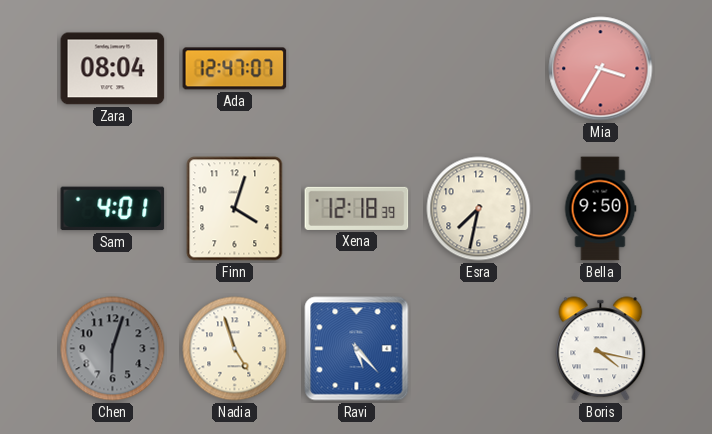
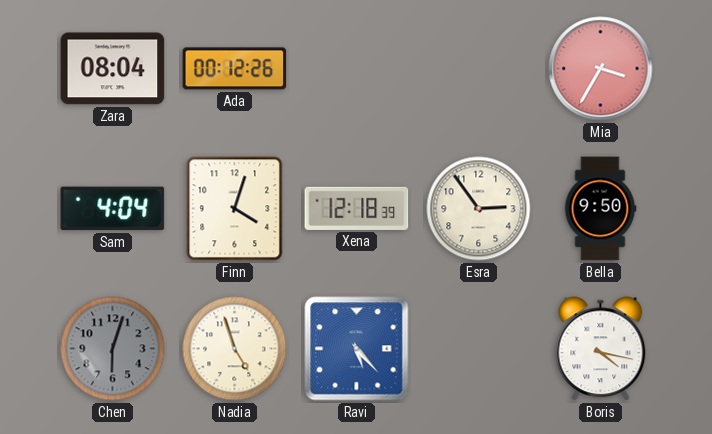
Ada: 12:47 -> 00:12 (235, 69)
Sam: 4:01 -> 4:04 (113, 209)
Esra: 7:32 -> 2:54 (479, 209)
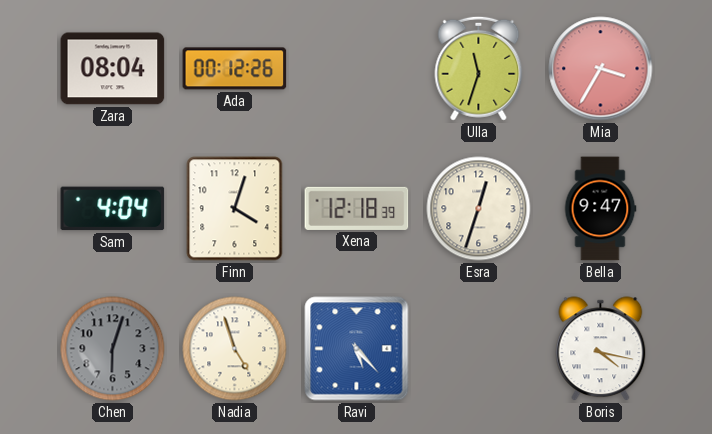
Ulla: none -> 11:33 (479, 68)
Esra: 2:54 -> 12:33 (479, 209)
Bella: 9:50 -> 9:47 (600, 209)
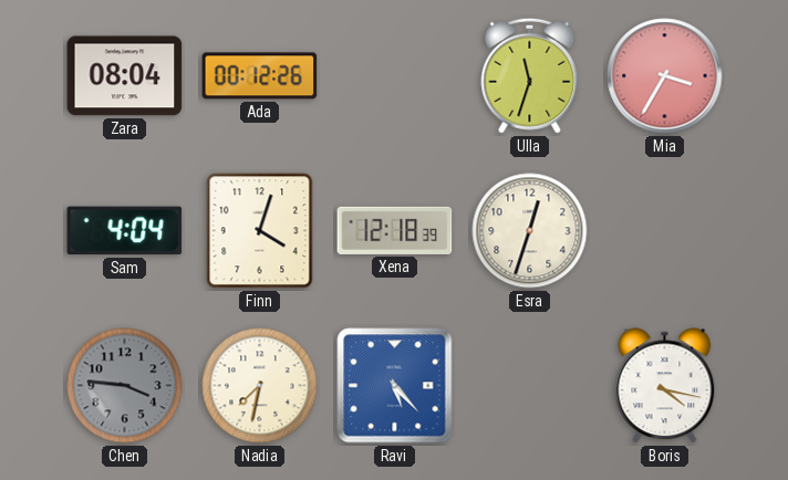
Bella: 9:47 -> none (600, 209)
Chen: 6:03 -> 3:46 (125, 386)
Nadia: 4:57 -> 7:32 (260, 386)
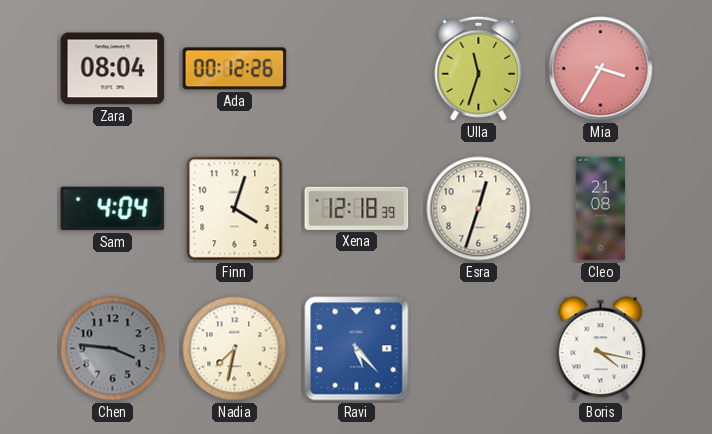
Cleo: none -> 21:08 (601, 209)
